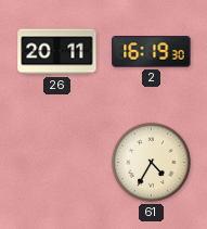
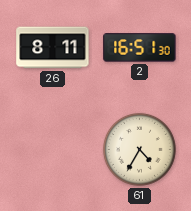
26: 20:11 -> 8:11 (53, 48)
2: 16:19 -> 16:51 (140, 48)
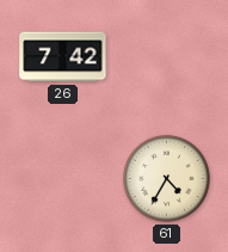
26: 8:11 -> 7:42 (63, 57)
2: 16:51 -> none (140, 48)
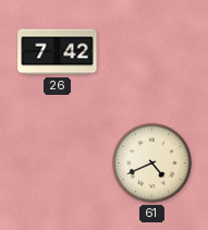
61: 4:35 -> 4:41 (151, 162)
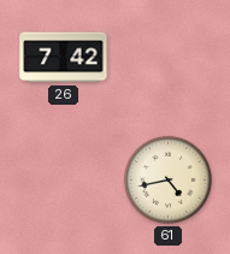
61: 4:41 -> 4:43 (167, 179)
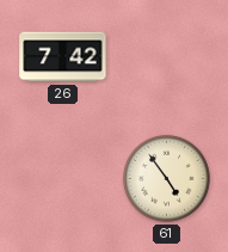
61: 4:43 -> 4:54 (166, 178)
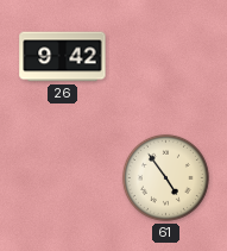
26: 7:42 -> 9:42 (63, 57)
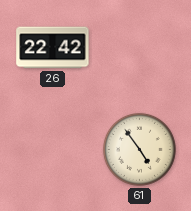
26: 9:42 -> 22:42 (53, 48)
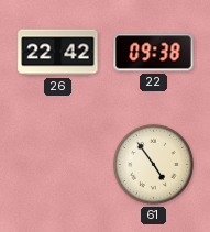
22: none -> 09:38 (154, 53)
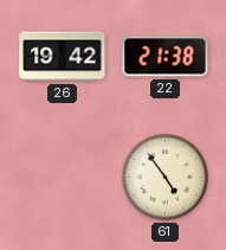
26: 22:42 -> 19:42 (63, 57)
22: 09:38 -> 21:38 (166, 57)
